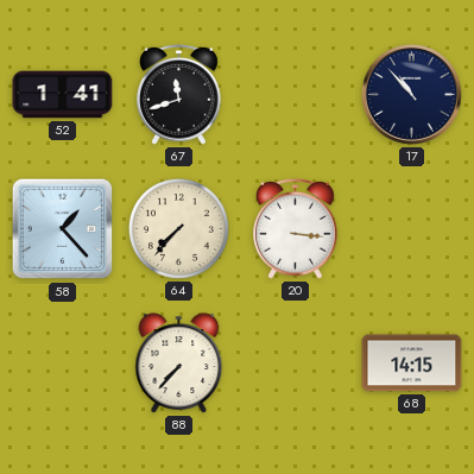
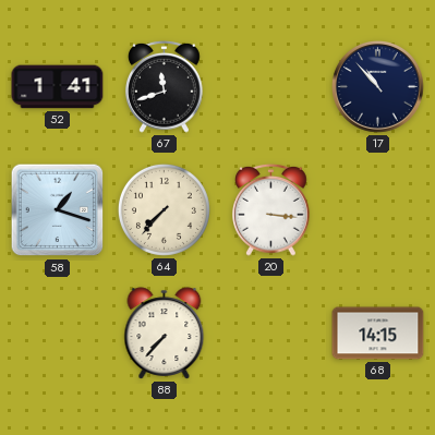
58: 1:23 -> 1:18 (58, 210)
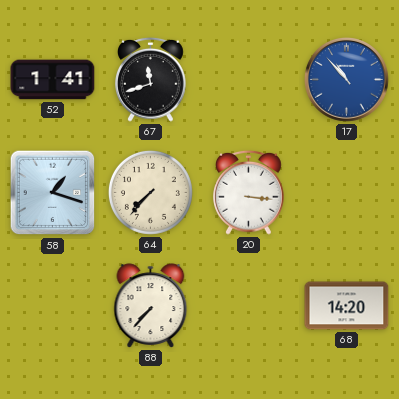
17 dial: navy -> blue (346, 79)
68: 14:15 -> 14:20 (347, 306)
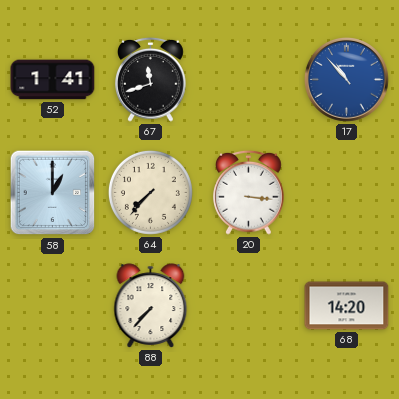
58: 1:18 -> 1:00 (53, 193)
